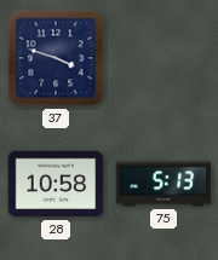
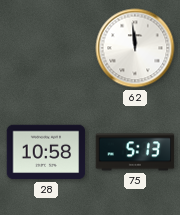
37: 3:48 -> none (56, 58)
62: none -> 11:59 (135, 48)
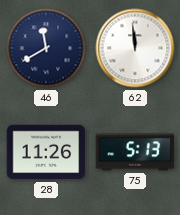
46: none -> 11:40 (46, 48)
28: 10:58 -> 11:26 (46, 152)
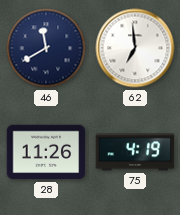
62: 11:59 -> 6:59 (135, 48)
75: 5:13 -> 4:19 (135, 152)
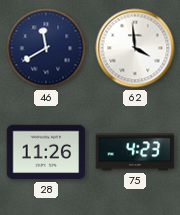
62: 6:59 -> 3:59 (135, 48)
75: 4:19 -> 4:23 (135, 152)
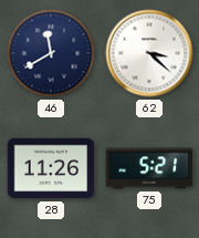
62: 3:59 -> 3:22 (149, 53)
75: 4:23 -> 5:21 (149, 168)
